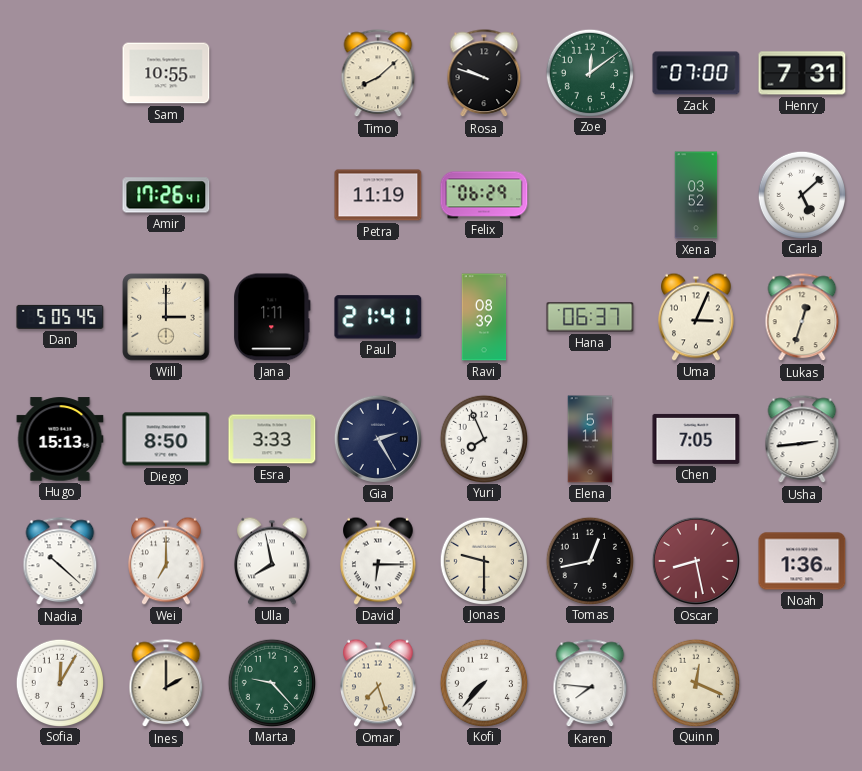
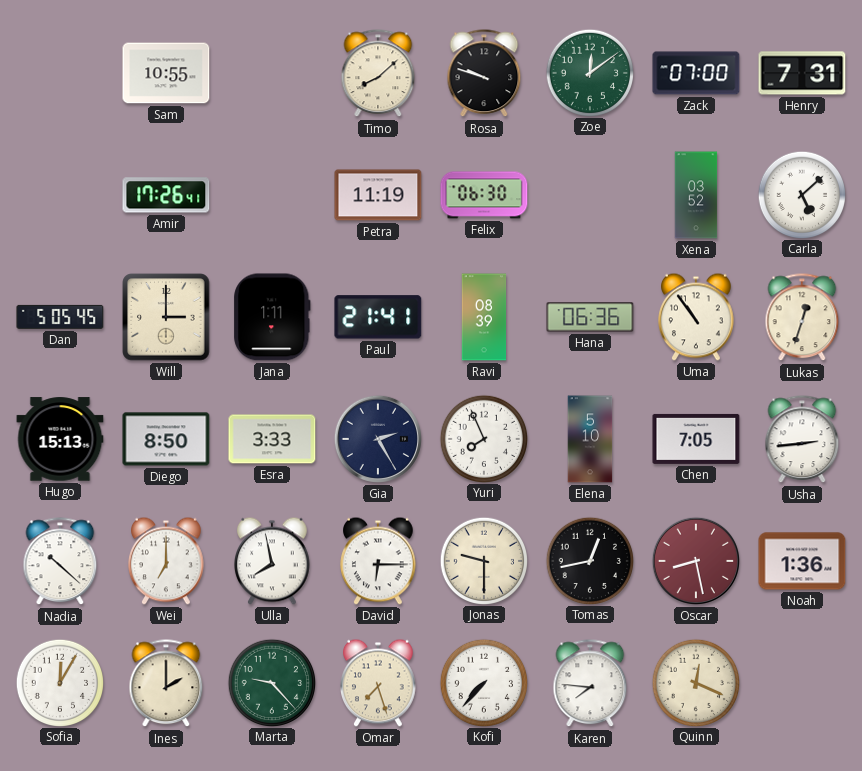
Felix: 06:29 -> 06:30 (484, 195)
Hana: 06:37 -> 06:36 (590, 317)
Uma: 3:04 -> 10:54 (697, 317)
Elena: 5:11 -> 5:10 (590, 439)
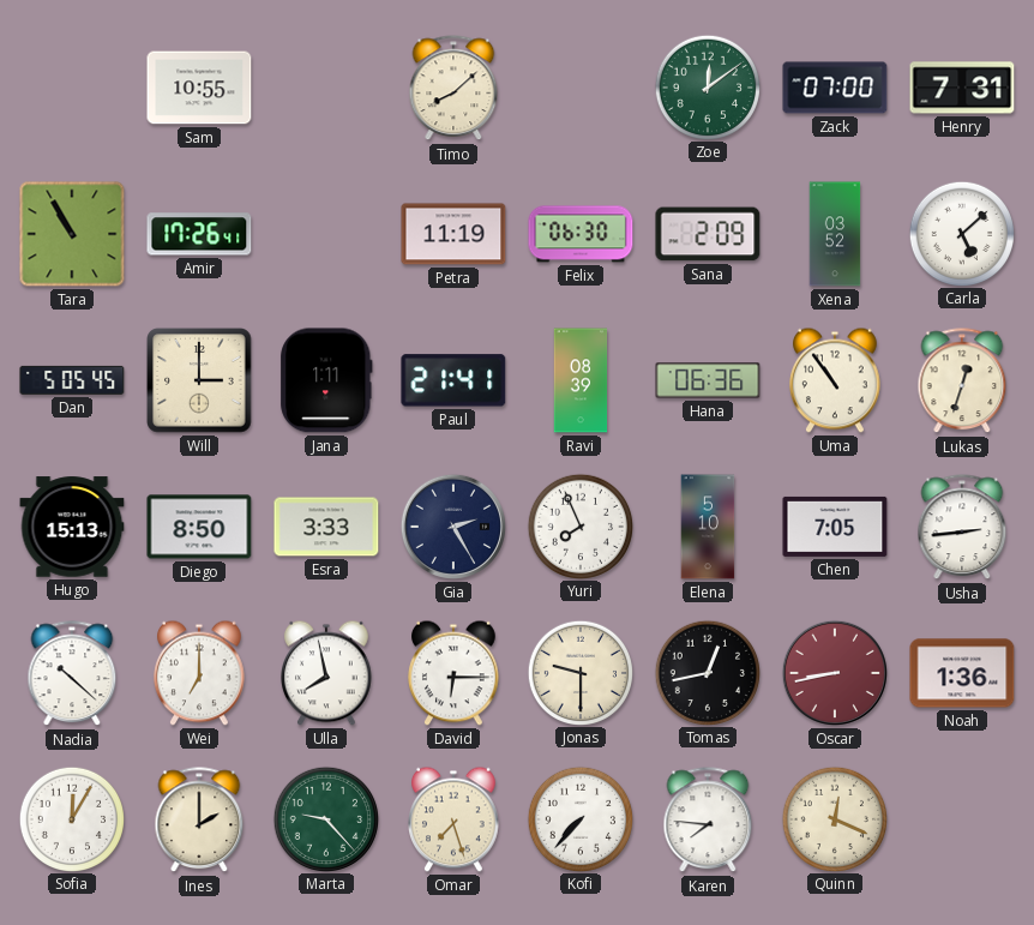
Rosa: 9:48 -> none (484, 74)
Tara: none -> 10:55 (72, 234)
Sana: none -> 2:09 (708, 234)
Oscar: 8:28 -> 8:43 (835, 673)
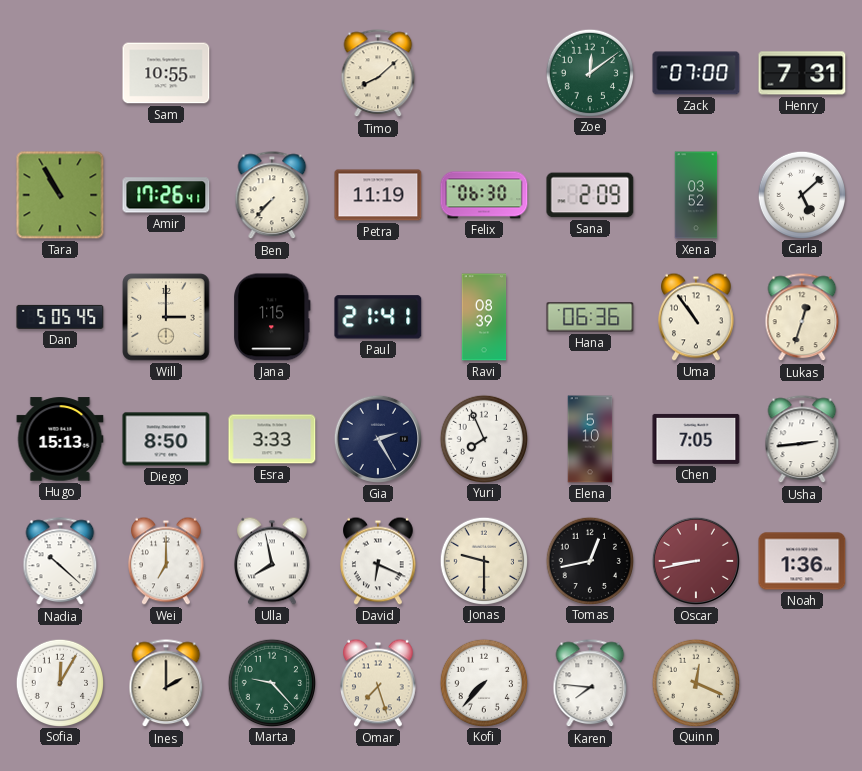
Ben: none -> 7:37 (272, 196)
Jana: 1:11 -> 1:15 (272, 317)
David: 6:15 -> 6:19 (379, 561)
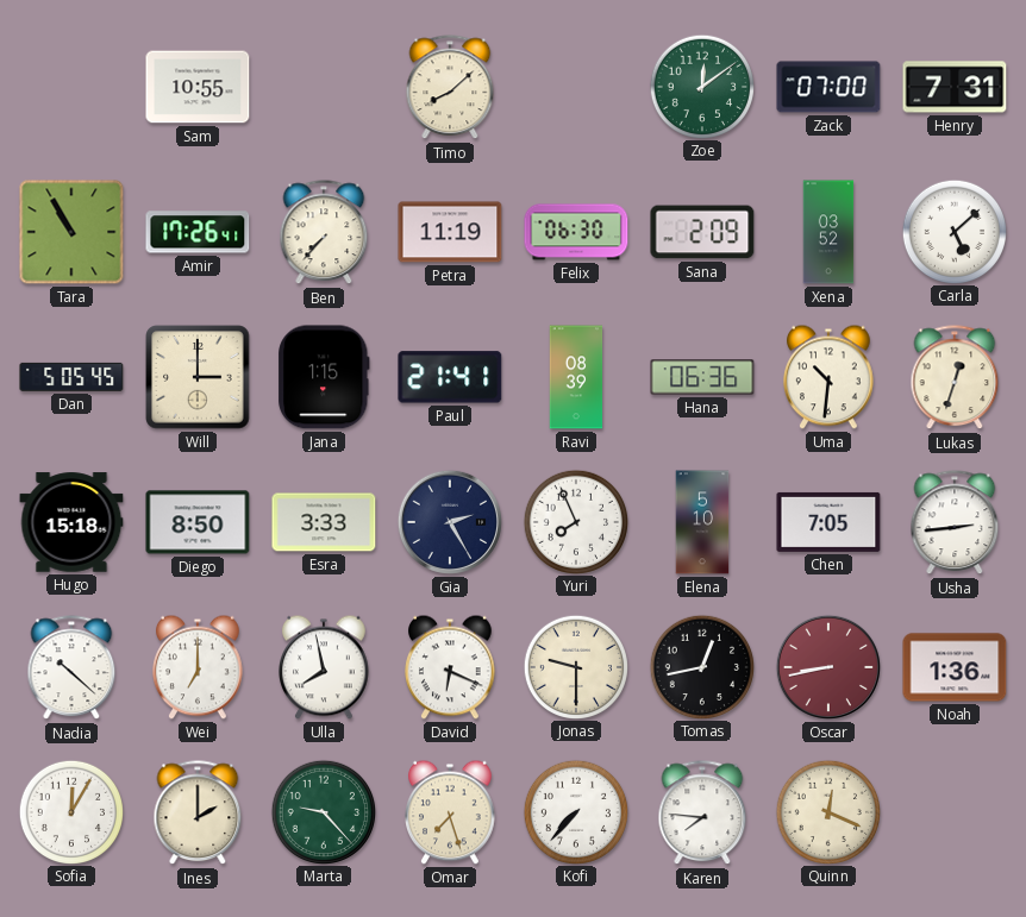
Uma: 10:54 -> 10:31 (830, 377)
Hugo: 15:13 -> 15:18 (71, 522)
